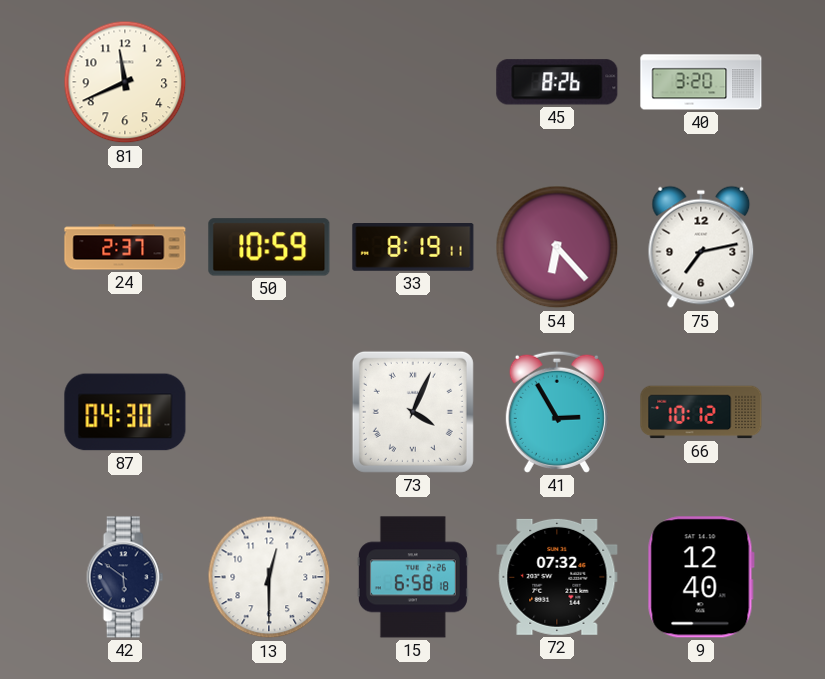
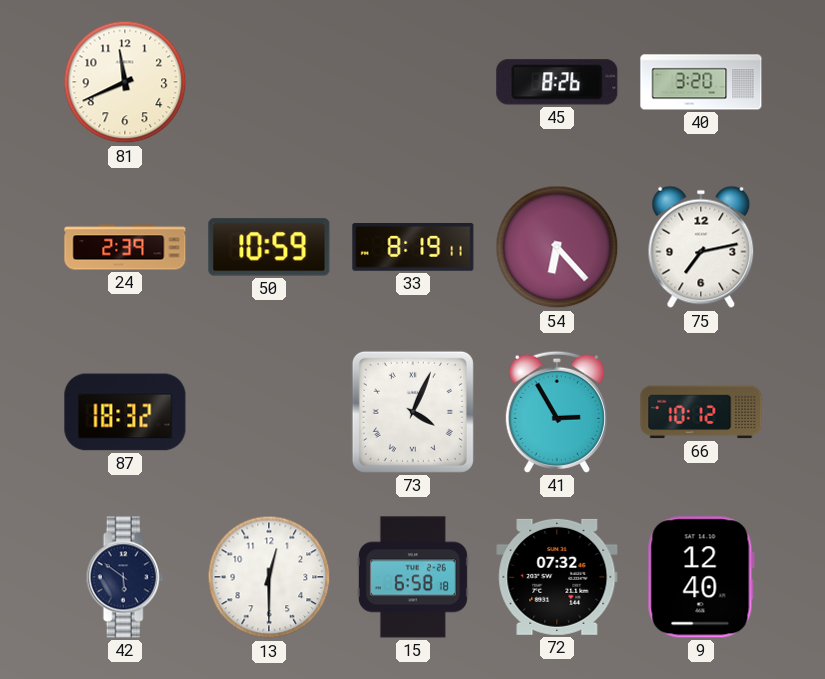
24: 2:37 -> 2:39 (125, 247)
87: 04:30 -> 18:32 (125, 412)
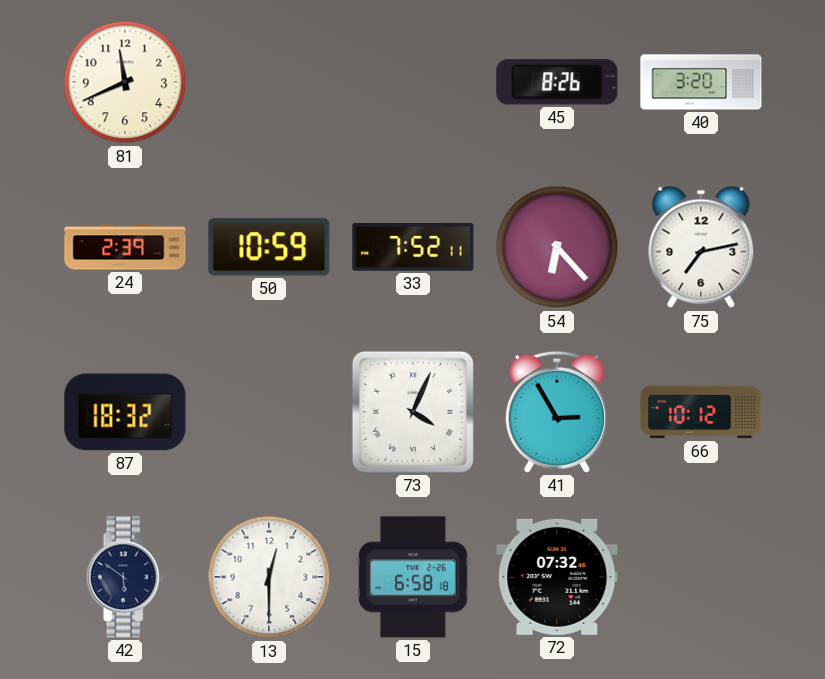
33: 8:19 -> 7:52 (413, 248)
9: 12:40 -> none (701, 577)
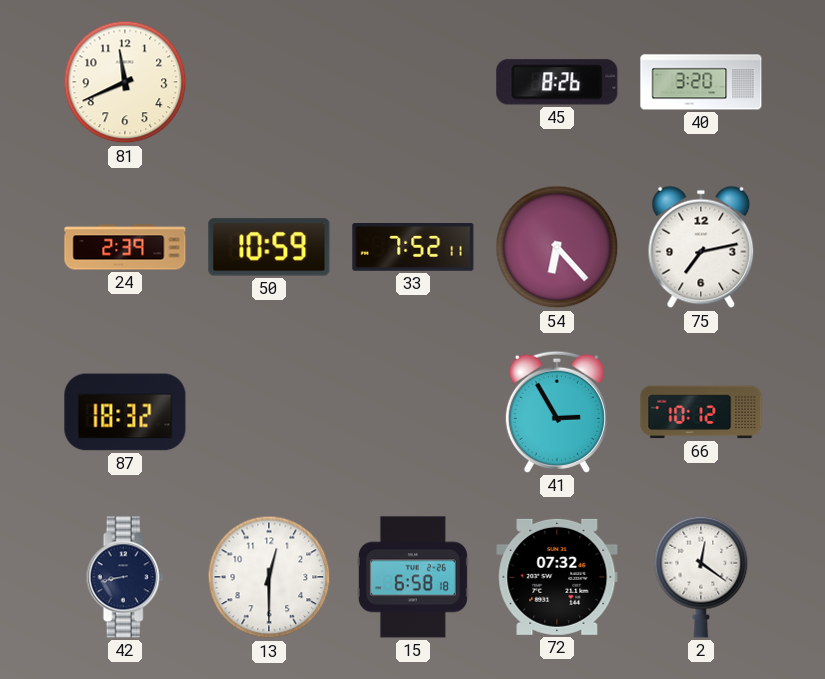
73: 4:04 -> none (413, 412)
42: 5:51 -> 8:43 (125, 577)
2: none -> 12:21 (701, 577)
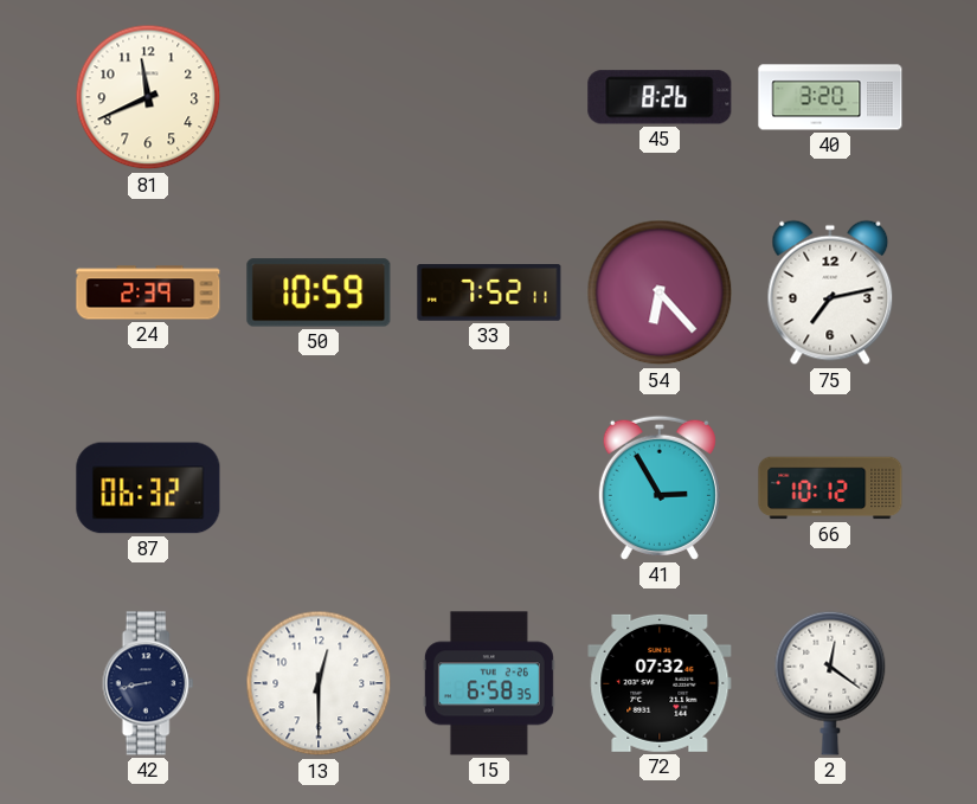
87: 18:32 -> 06:32 (148, 488)
15: 6:58:18 -> 6:58:35 (489, 683)
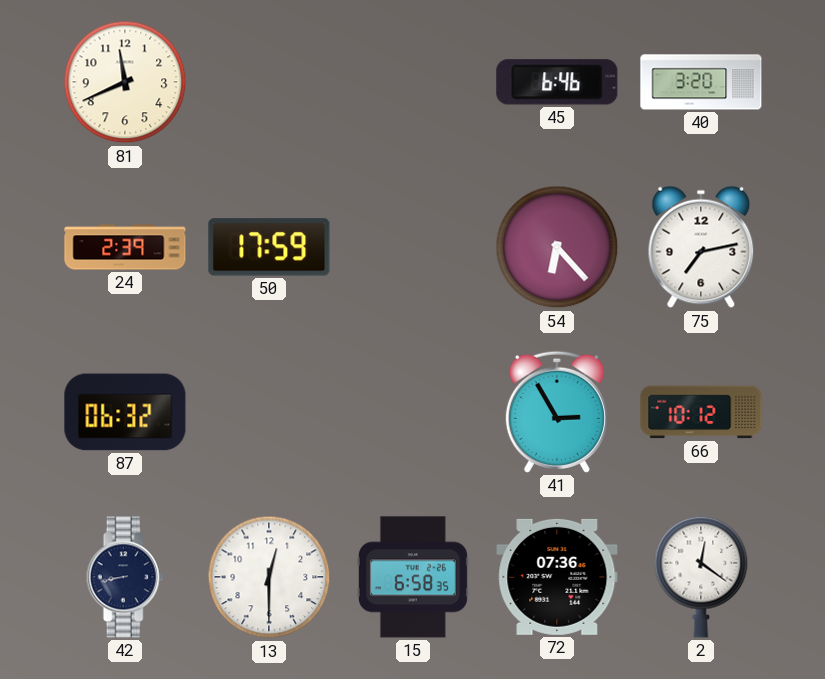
45: 8:26 -> 6:46 (557, 82)
50: 10:59 -> 17:59 (269, 247)
33: 7:52 -> none (489, 294)
72: 07:32 -> 07:36 (557, 577)
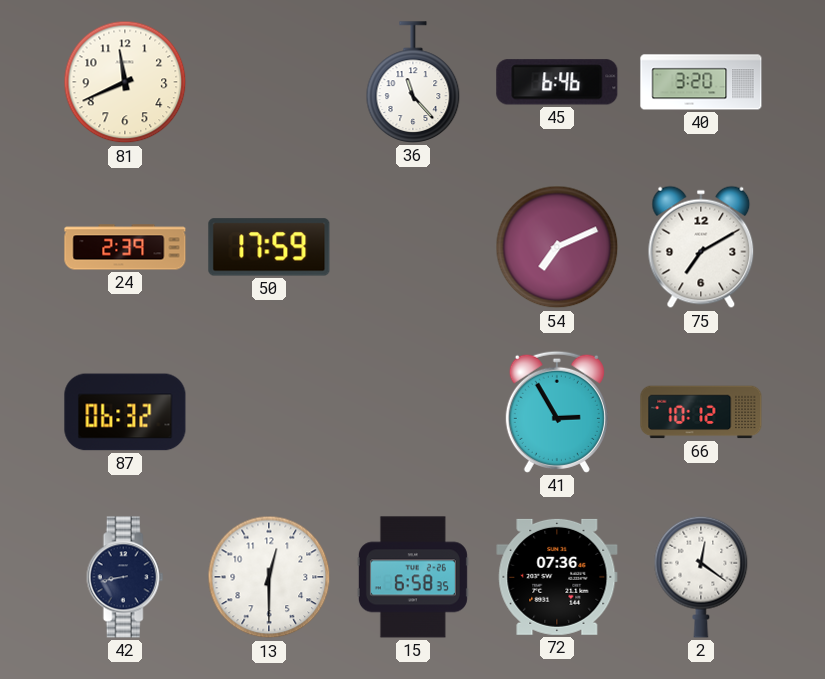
36: none -> 11:23 (413, 82)
54: 6:23 -> 7:11 (557, 247)
75: 7:13 -> 7:10 (701, 247)
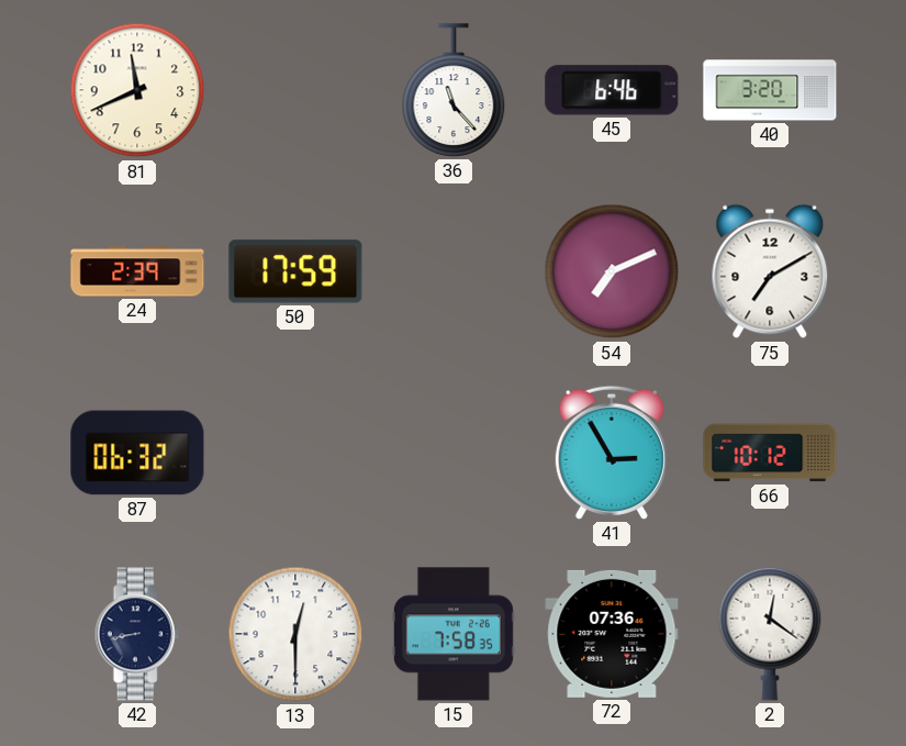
15: 6:58 -> 7:58 (454, 634)
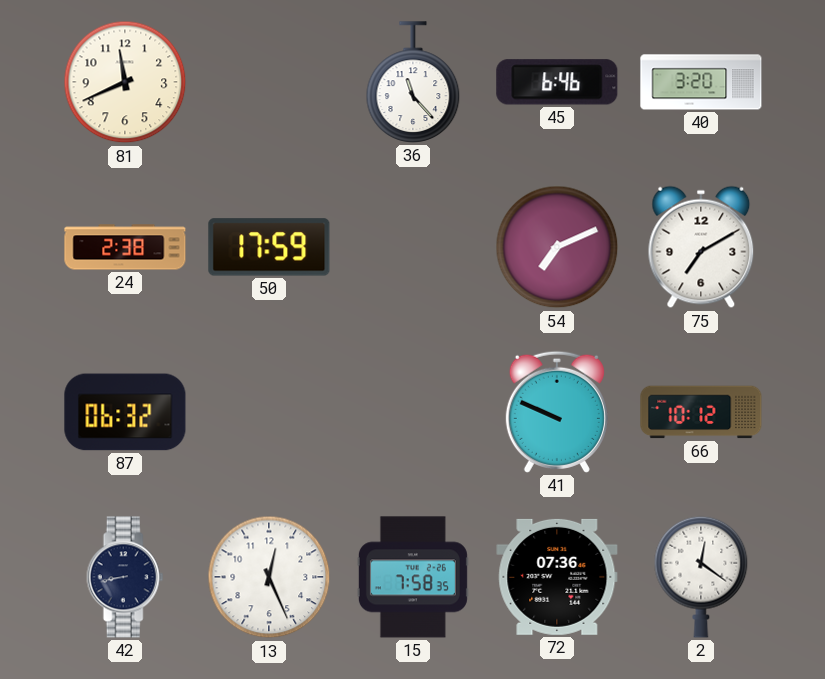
24: 2:39 -> 2:38 (125, 247)
41: 2:55 -> 9:49 (557, 412)
13: 12:30 -> 12:26 (269, 577)
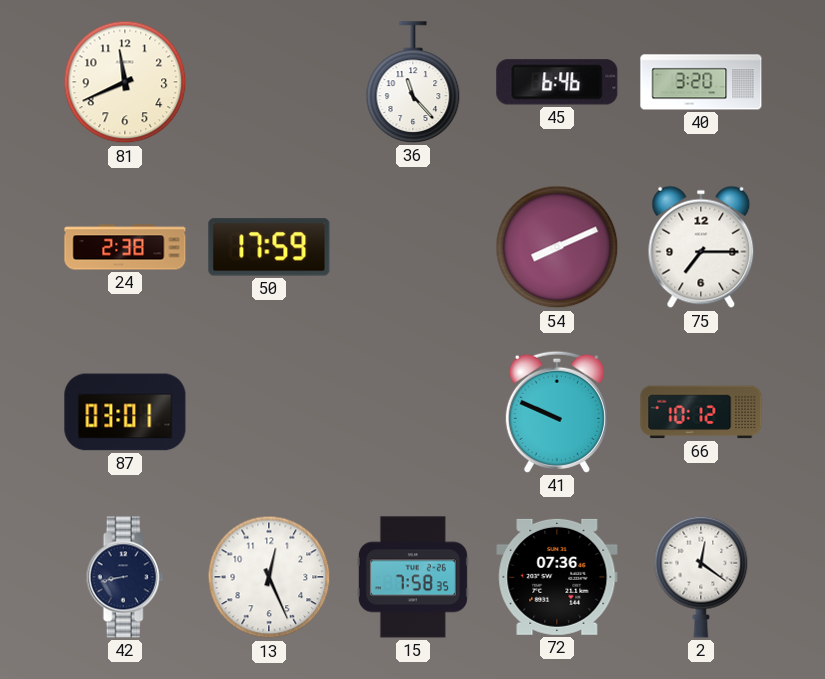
54: 7:11 -> 8:11 (557, 247)
75: 7:10 -> 7:15 (701, 247)
87: 06:32 -> 03:01 (125, 412)
